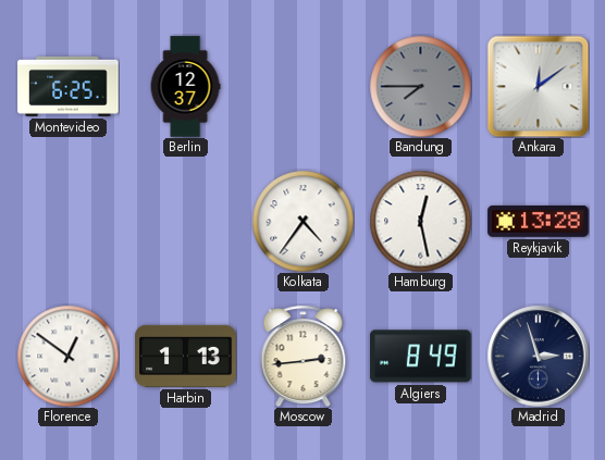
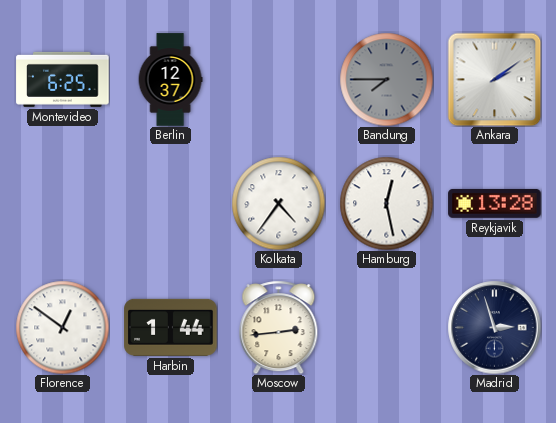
Ankara: 12:09 -> 2:09 (494, 79)
Harbin: 1:13 -> 1:44 (171, 327)
Algiers: 8:49 -> none (421, 357)
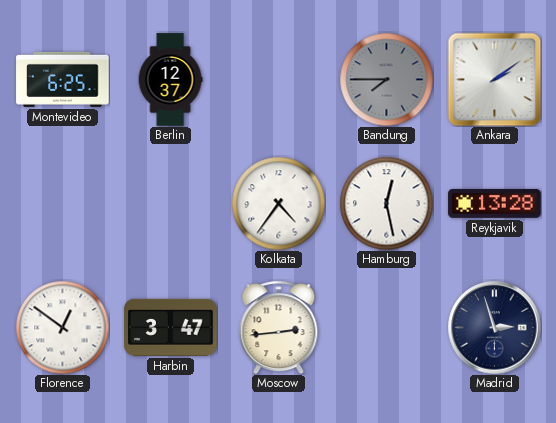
Harbin: 1:44 -> 3:47 (171, 327)
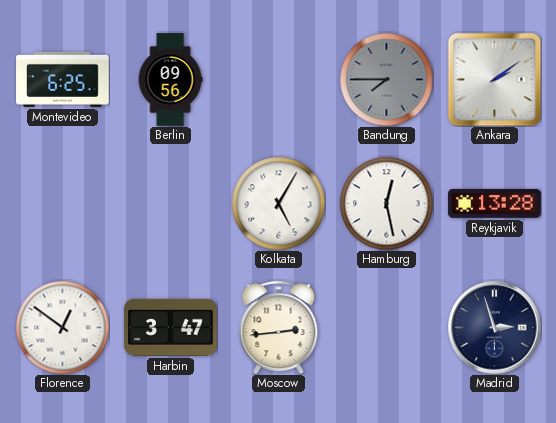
Berlin: 12:37 -> 09:56 (170, 80)
Kolkata: 4:36 -> 5:05 (278, 203)
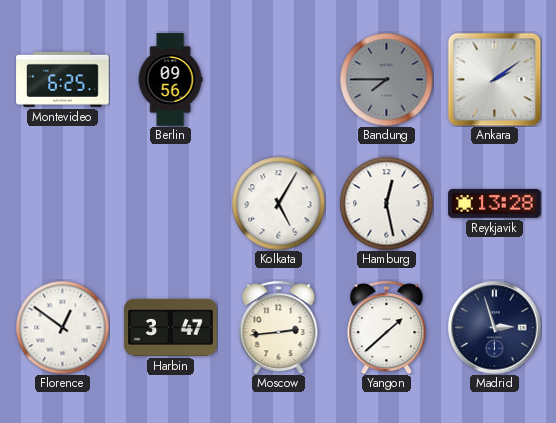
Yangon: none -> 1:38 (387, 327)
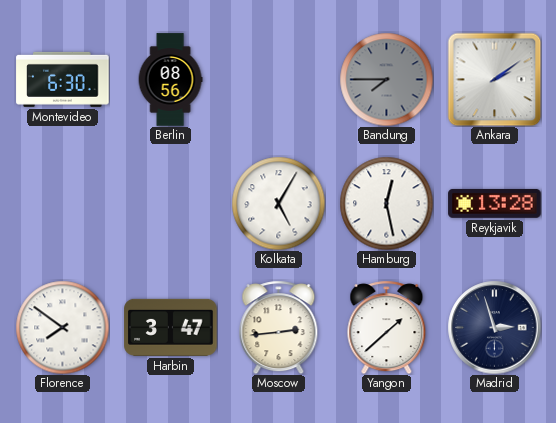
Montevideo: 6:25 -> 6:30 (63, 79)
Berlin: 09:56 -> 08:56 (170, 80)
Florence: 12:51 -> 7:51 (62, 327)
